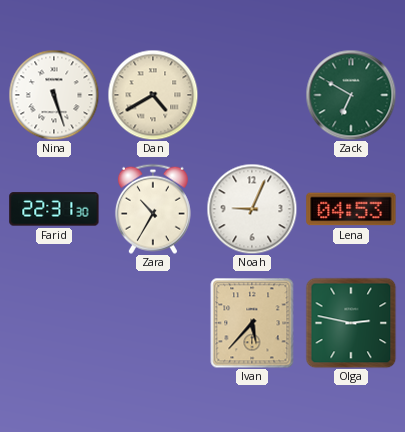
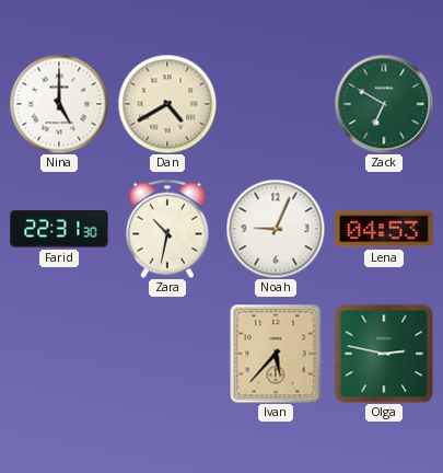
Nina: 5:27 -> 5:00 (59, 104)
Zara: 10:35 -> 10:32 (167, 229)
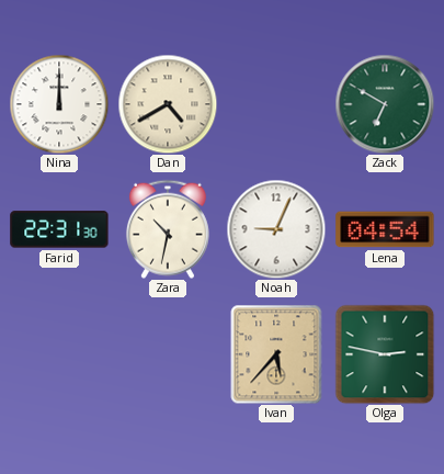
Nina: 5:00 -> 12:00 (59, 104)
Lena: 04:53 -> 04:54 (385, 229)
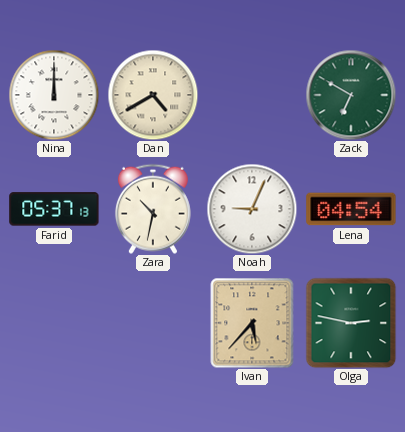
Farid: 22:31 -> 05:37 (54, 209)
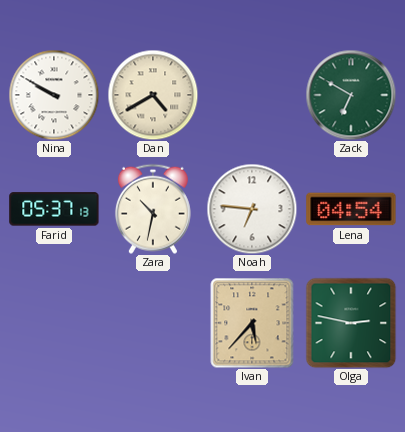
Nina: 12:00 -> 9:50 (54, 95)
Noah: 9:04 -> 6:46 (252, 209)
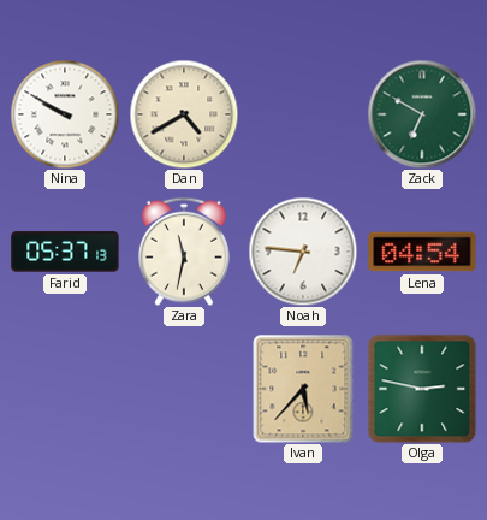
Zara: 10:32 -> 11:32 (184, 252)
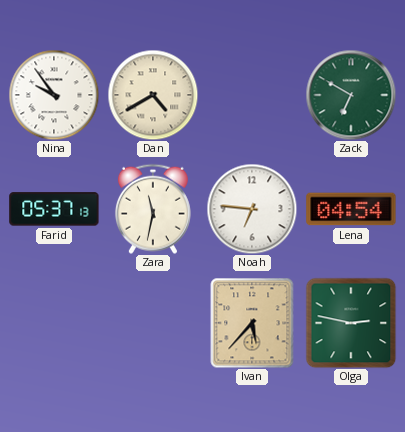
Nina: 9:50 -> 9:54 (54, 95)
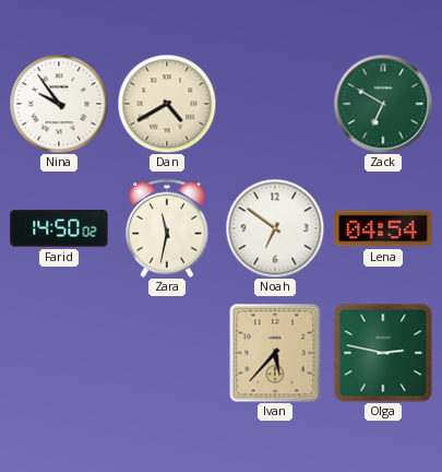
Farid: 05:37 -> 14:50 (59, 228)
Noah: 6:46 -> 6:51 (275, 228)
